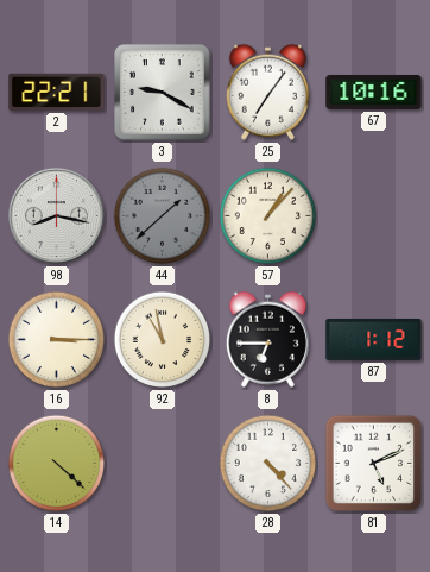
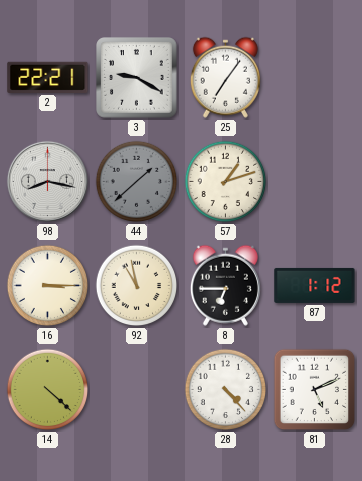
67: 10:16 -> none (374, 92)
57: 1:07 -> 1:12 (226, 182)
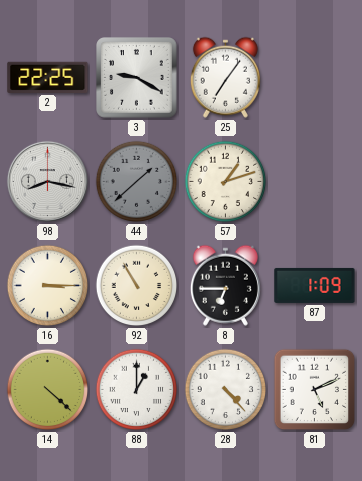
2: 22:21 -> 22:25 (48, 77)
92: 10:58 -> 10:55 (137, 286)
87: 1:12 -> 1:09 (315, 285)
88: none -> 1:00 (137, 390)
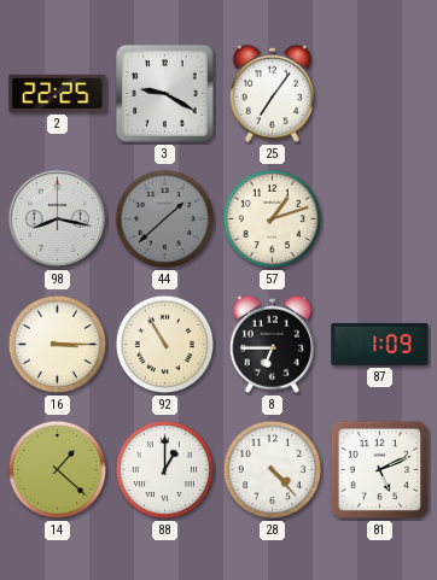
14: 4:22 -> 1:22 (58, 470)
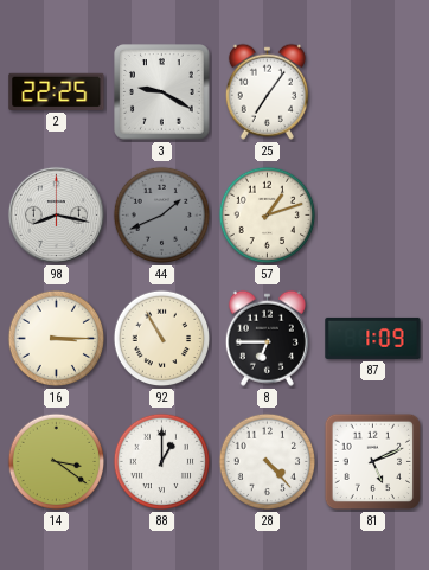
44: 1:38 -> 1:41 (162, 216)
14: 1:22 -> 3:21 (57, 462)
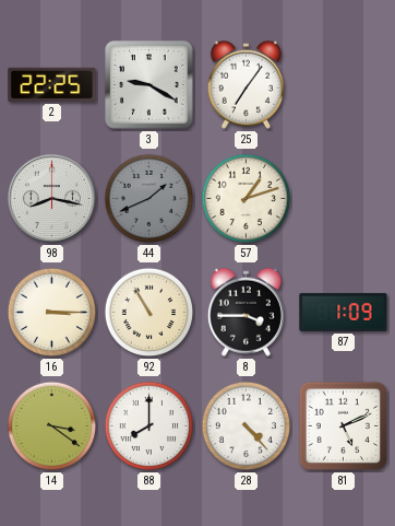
8: 6:45 -> 3:45 (246, 312)
88: 1:00 -> 8:00 (149, 426)
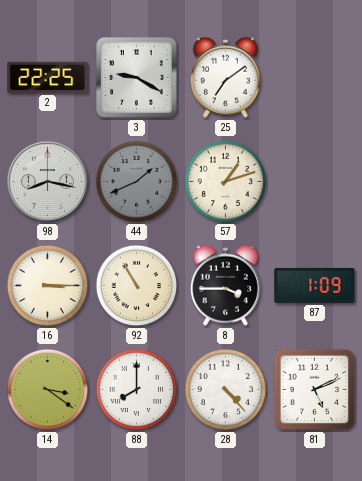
25: 7:06 -> 7:09 (225, 77)
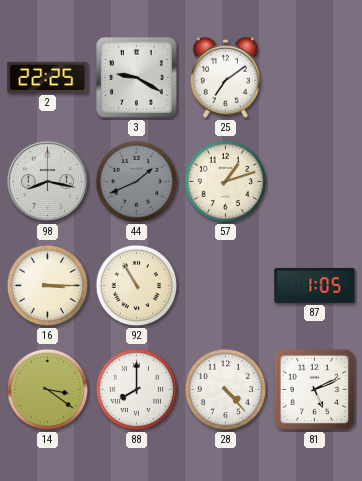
8: 3:45 -> none (225, 285)
87: 1:09 -> 1:05 (315, 285)
